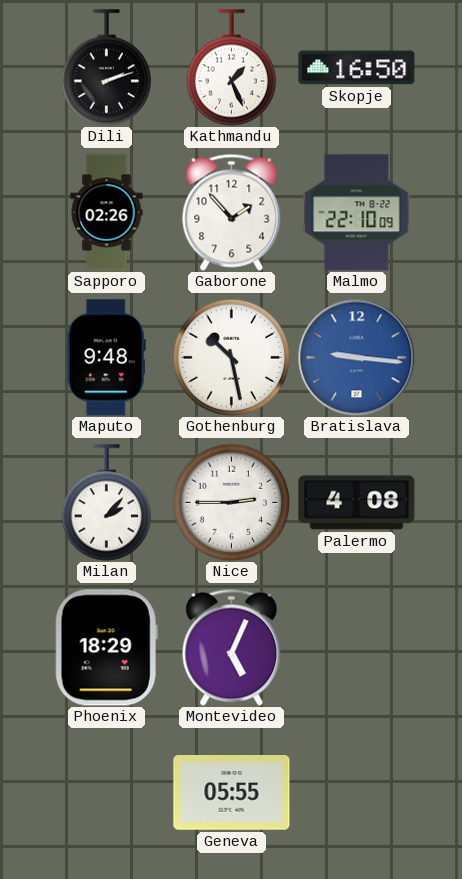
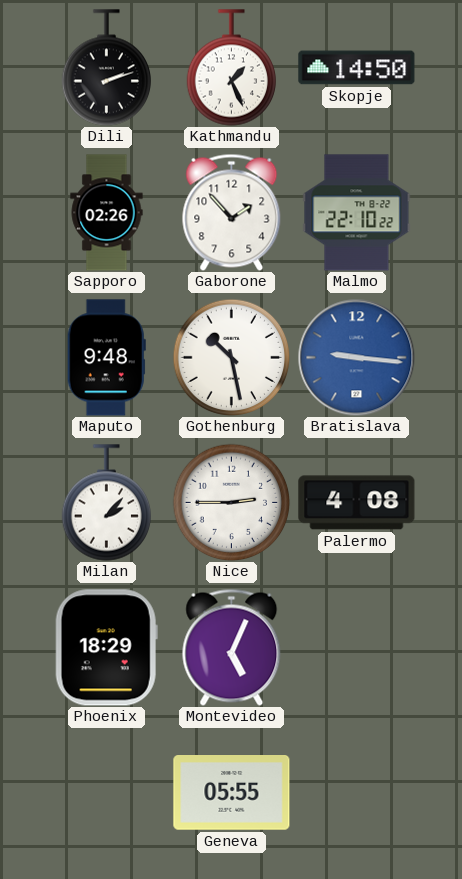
Skopje: 16:50 -> 14:50 (357, 68)
Malmo: 22:10:09 -> 22:10:22 (357, 213)
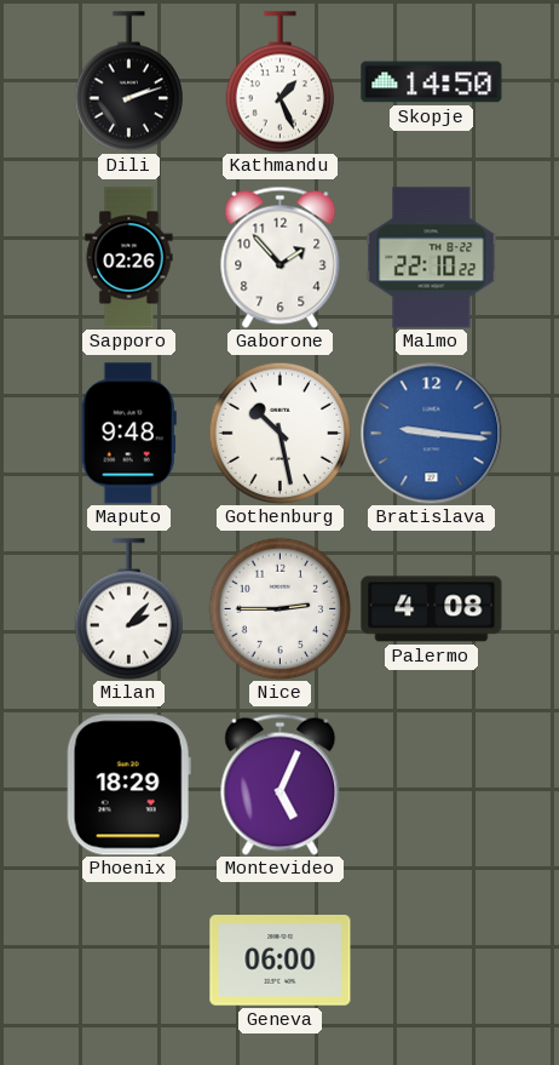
Geneva: 05:55 -> 06:00 (281, 961)
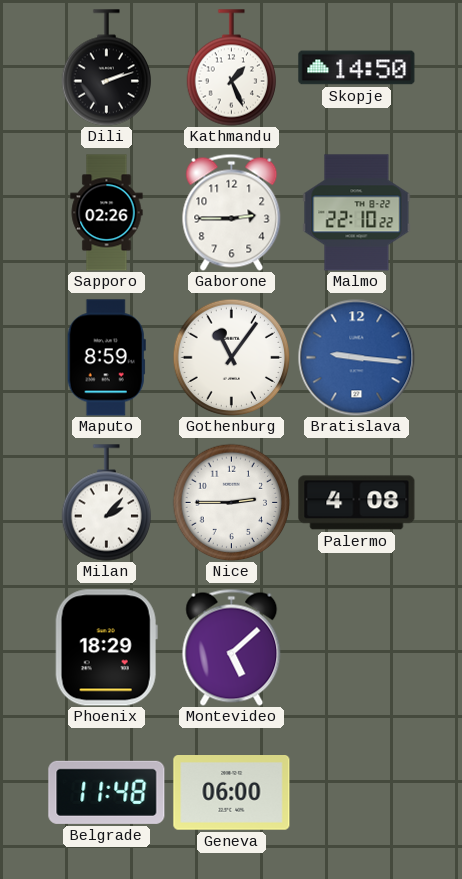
Gaborone: 1:53 -> 2:45 (232, 212)
Maputo: 9:48 -> 8:59 (106, 358)
Gothenburg: 10:28 -> 11:06 (231, 357)
Montevideo: 5:04 -> 5:08 (232, 647)
Belgrade: none -> 11:48 (107, 792)
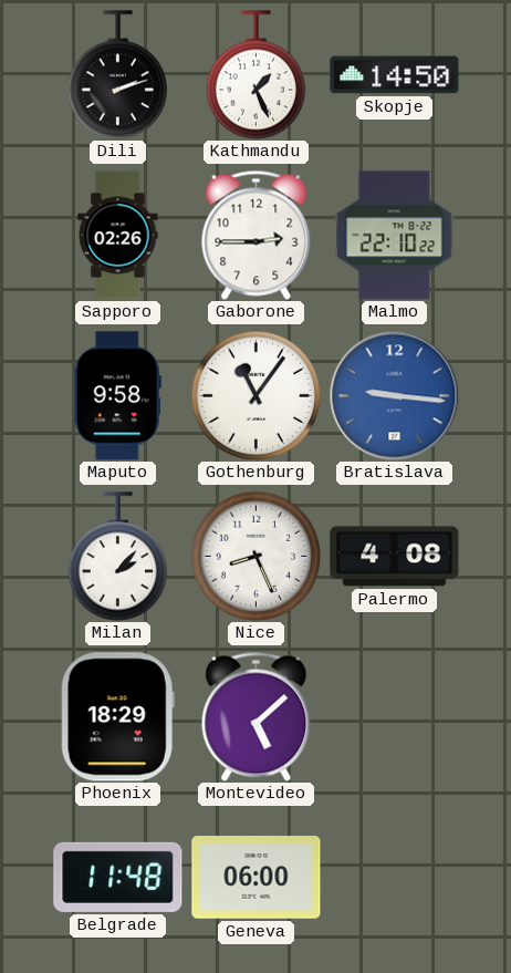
Maputo: 8:59 -> 9:58 (117, 396)
Nice: 2:45 -> 8:26 (255, 556)
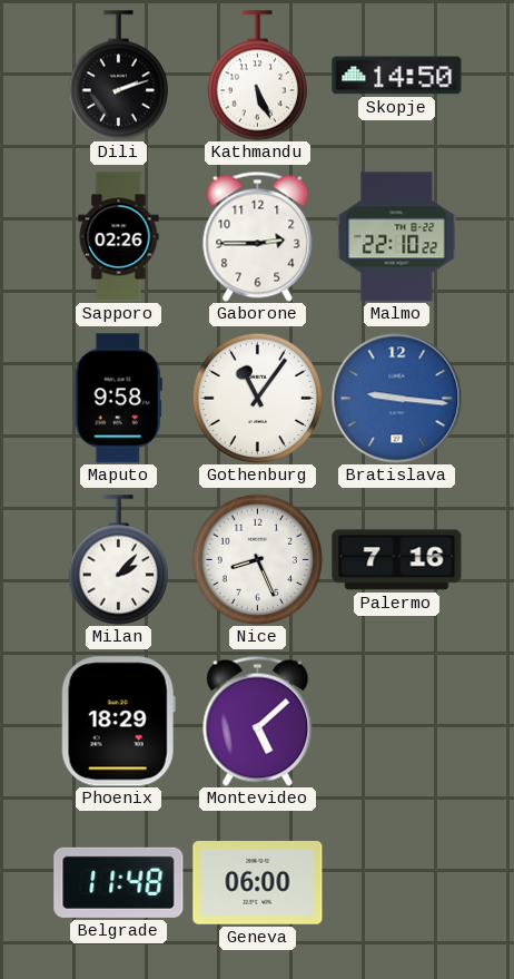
Kathmandu: 1:26 -> 5:26 (257, 76)
Palermo: 4:08 -> 7:16 (397, 560)
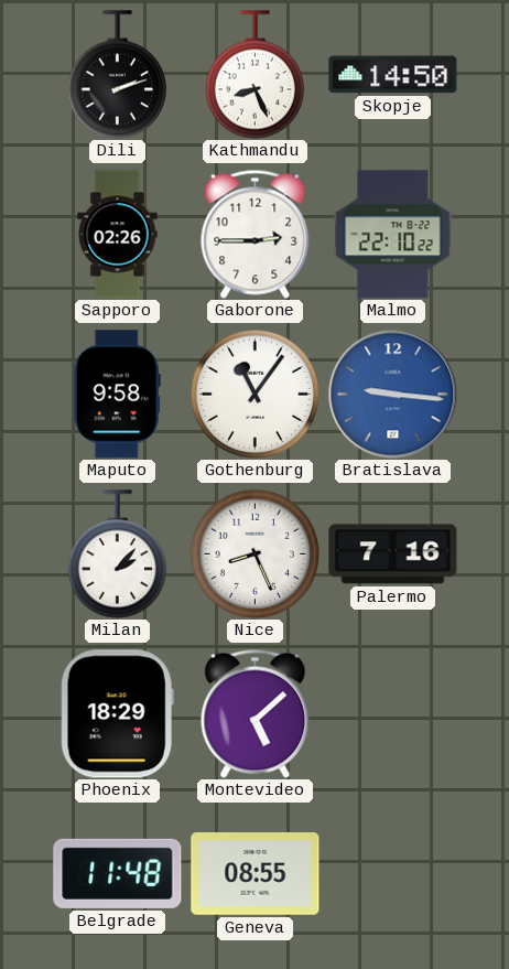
Kathmandu: 5:26 -> 8:26 (254, 75)
Geneva: 06:00 -> 08:55 (256, 874)
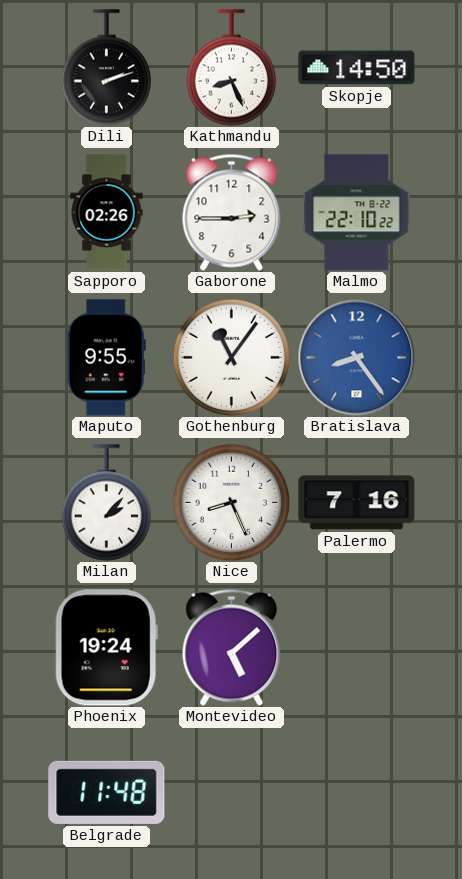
Maputo: 9:58 -> 9:55 (106, 358)
Bratislava: 9:16 -> 8:24 (356, 357)
Phoenix: 18:29 -> 19:24 (106, 648)
Geneva: 08:55 -> none (256, 874)
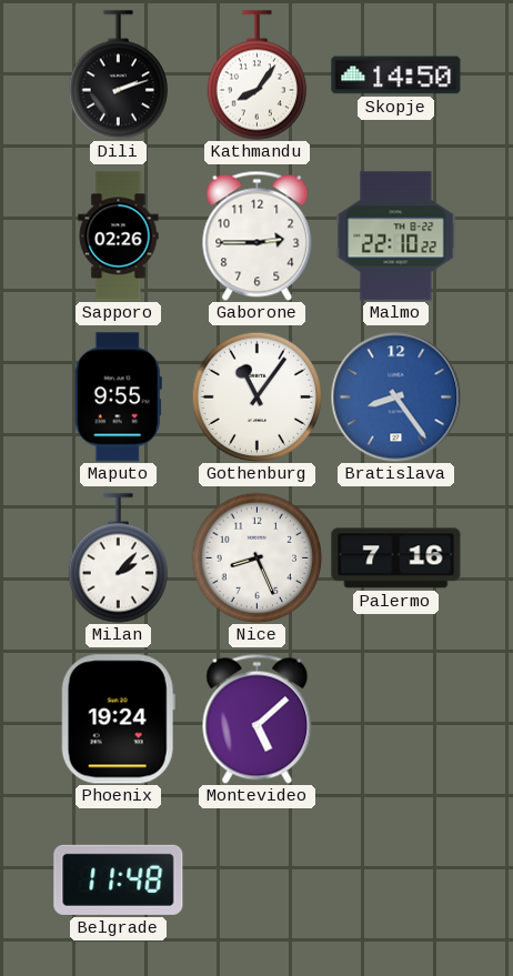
Kathmandu: 8:26 -> 8:06 (256, 76)
